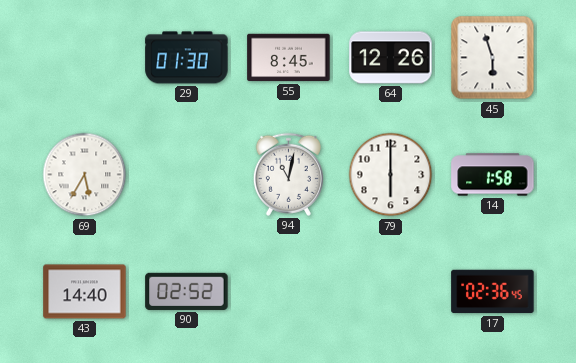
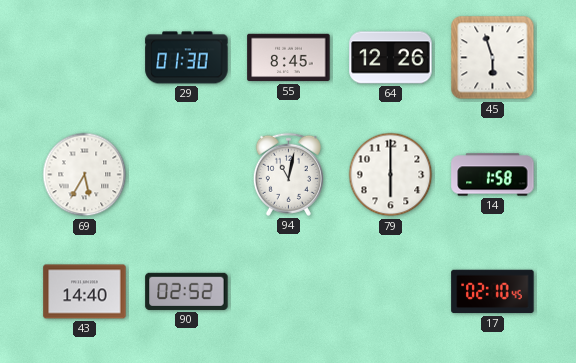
17: 02:36 -> 02:10 (493, 292)
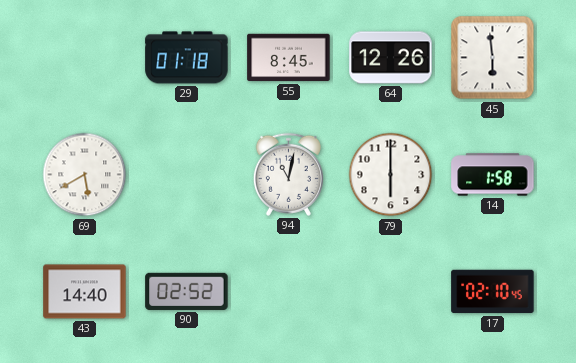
29: 01:30 -> 01:18 (187, 58)
45: 5:57 -> 5:59 (493, 58)
69: 5:35 -> 5:40 (85, 175)
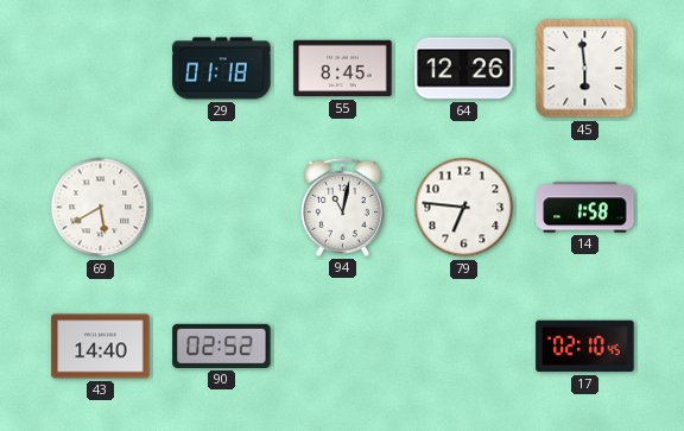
79: 6:00 -> 6:46 (464, 208)
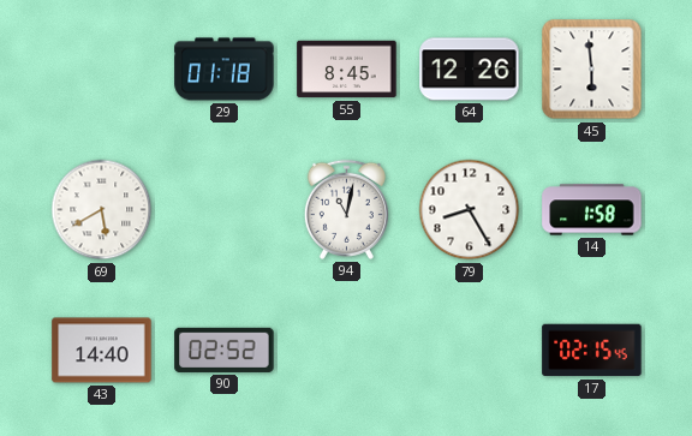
79: 6:46 -> 8:25 (470, 210)
17: 02:10 -> 02:15 (592, 351)
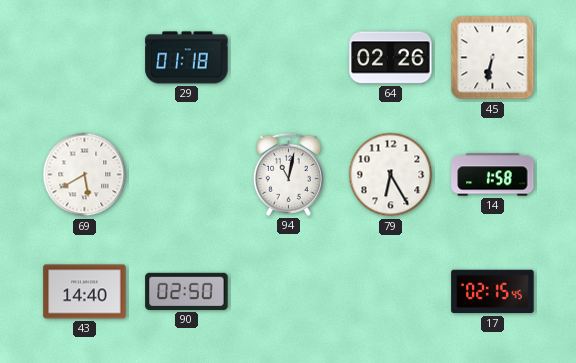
55: 8:45 -> none (347, 70)
64: 12:26 -> 02:26 (391, 58)
45: 5:59 -> 6:32 (493, 58)
79: 8:25 -> 6:25 (391, 175)
90: 02:52 -> 02:50 (187, 291)
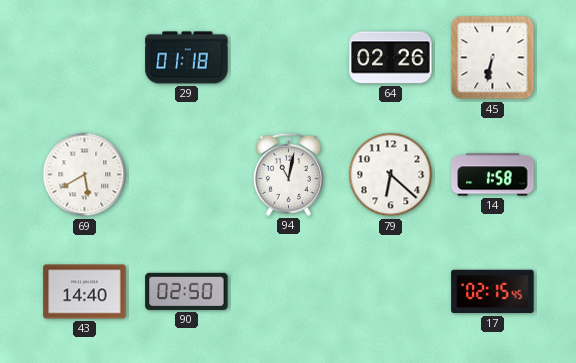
79: 6:25 -> 6:22 (391, 175)
